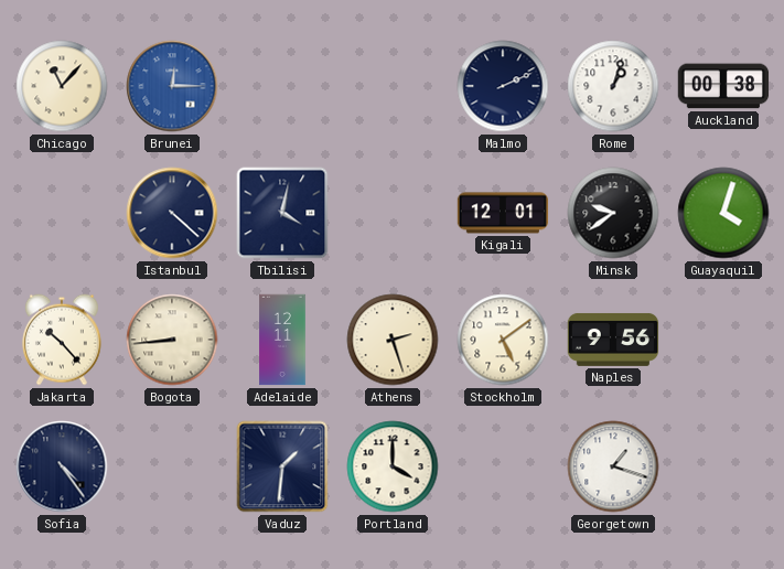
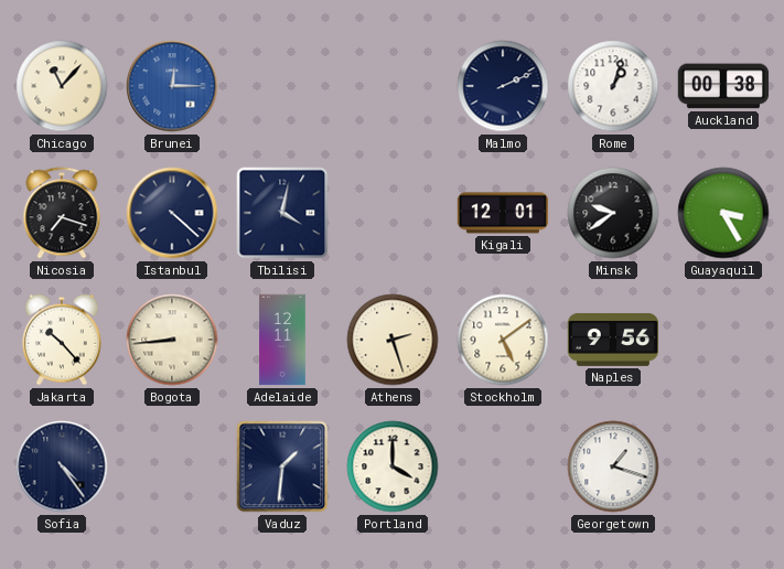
Nicosia: none -> 7:18 (62, 213)
Guayaquil: 4:03 -> 3:25 (723, 213)
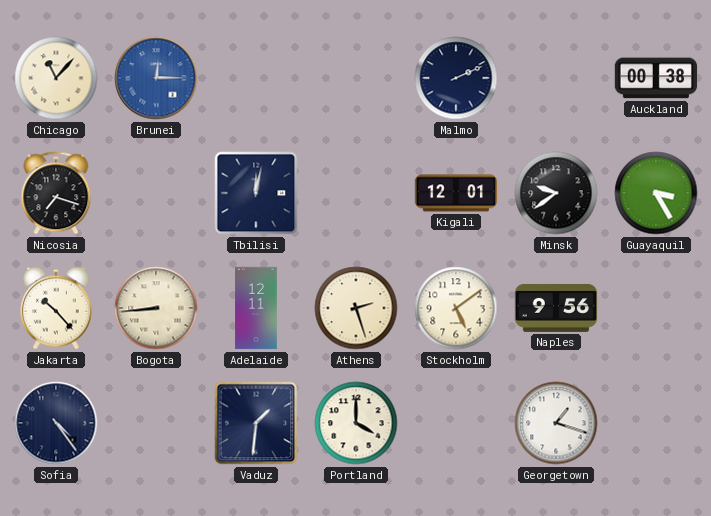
Rome: 1:03 -> none (613, 86)
Istanbul: 4:22 -> none (172, 213)
Tbilisi: 4:02 -> 12:02 (256, 193)
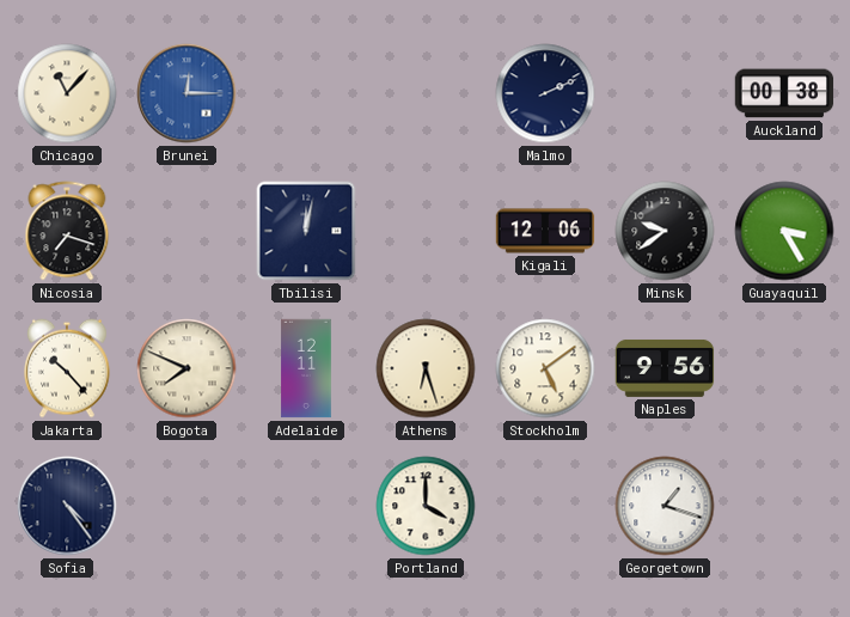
Kigali: 12:01 -> 12:06 (545, 231)
Bogota: 8:44 -> 7:49 (186, 368)
Athens: 2:27 -> 6:27 (426, 368)
Vaduz: 1:31 -> none (256, 423)
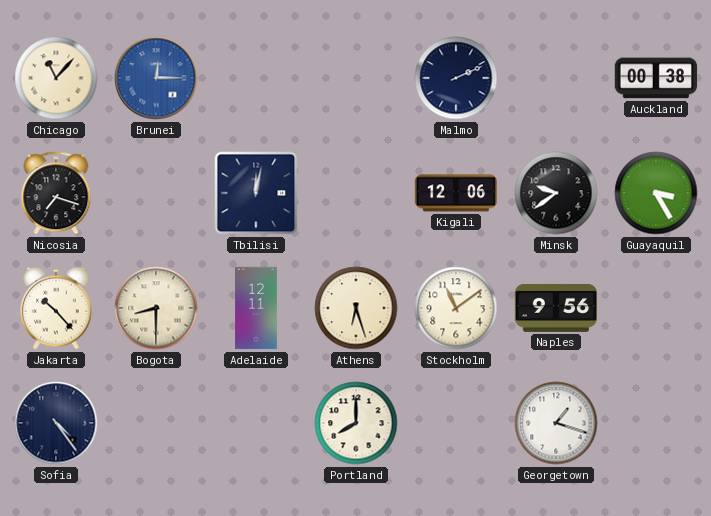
Bogota: 7:49 -> 8:30 (156, 308)
Stockholm: 5:09 -> 11:09 (456, 308)
Portland: 4:00 -> 8:00 (356, 423)
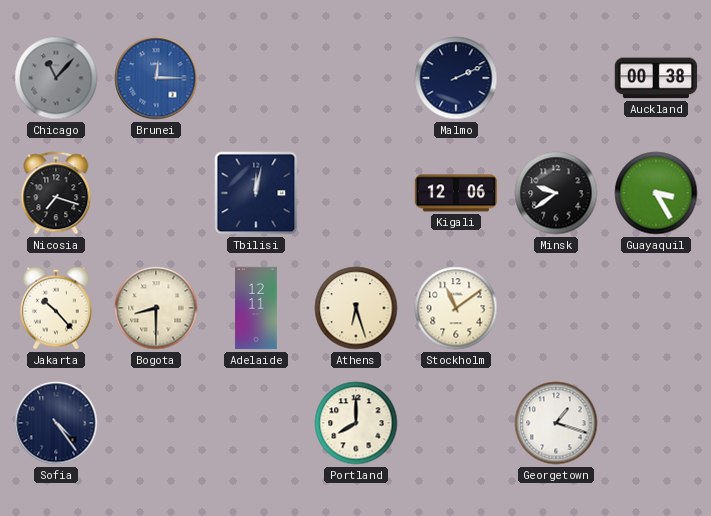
Chicago dial: cream -> grey (56, 78)
Naples: 9:56 -> none (556, 308)
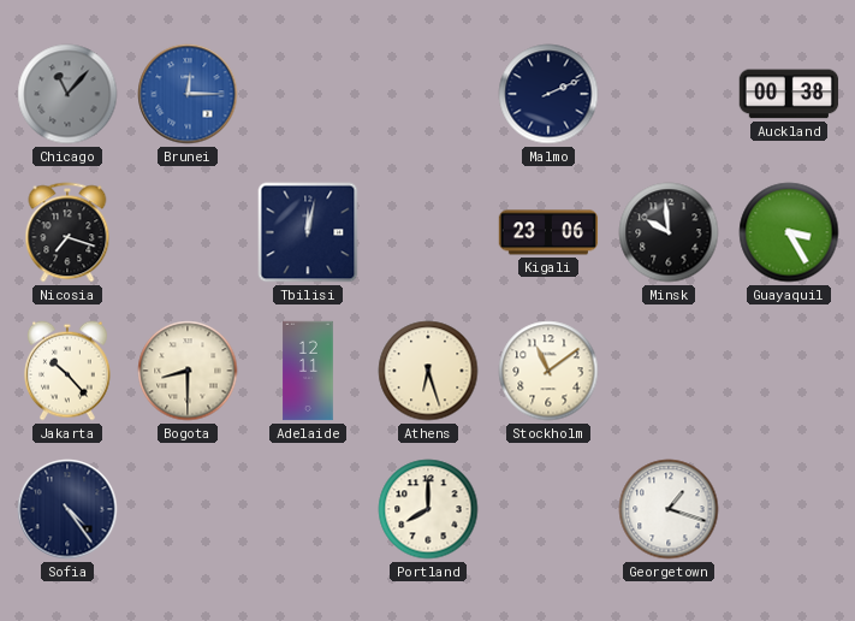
Kigali: 12:06 -> 23:06 (548, 232)
Minsk: 9:39 -> 9:59 (669, 232)
